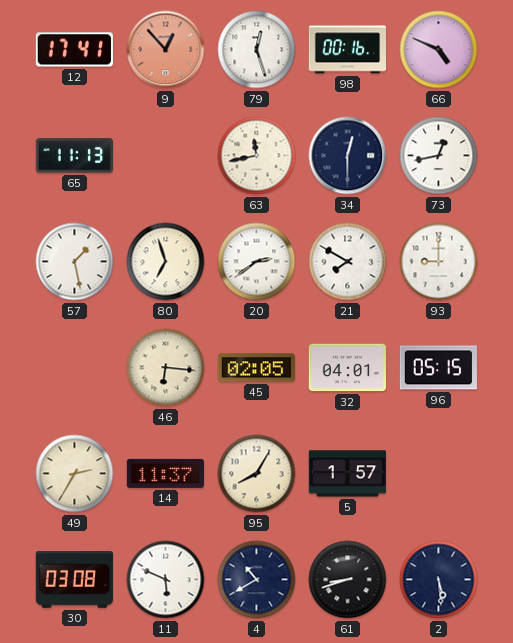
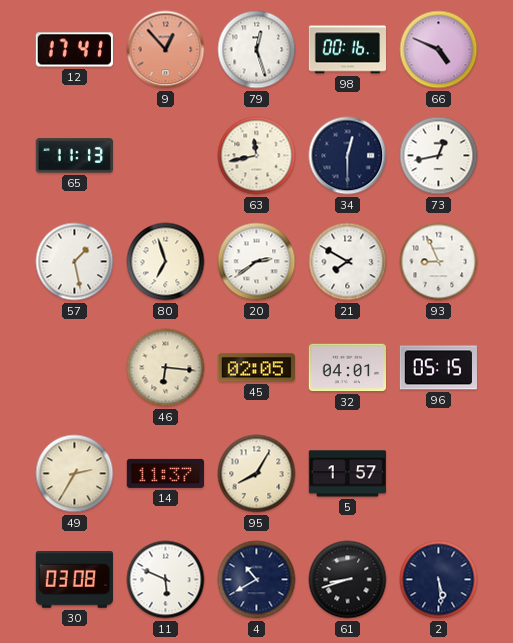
93: 9:00 -> 8:56 (439, 262)
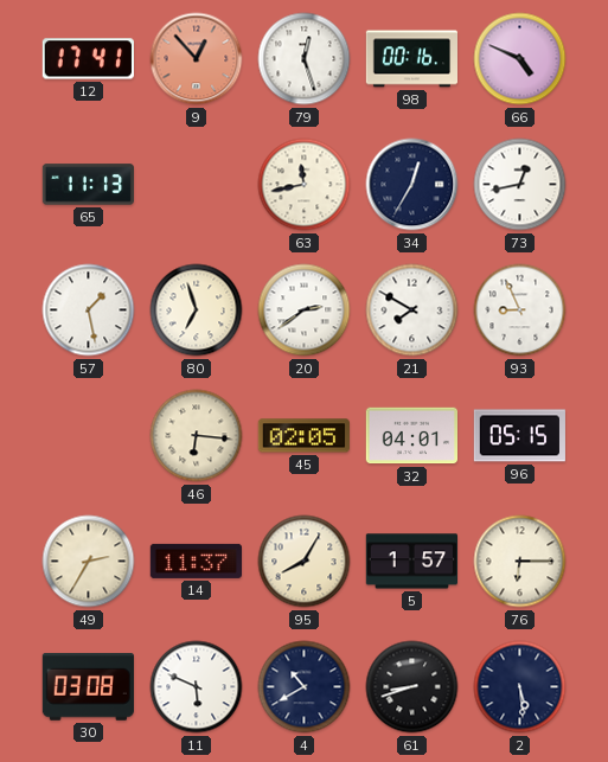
34: 12:30 -> 12:35 (412, 185)
76: none -> 6:15 (520, 562)
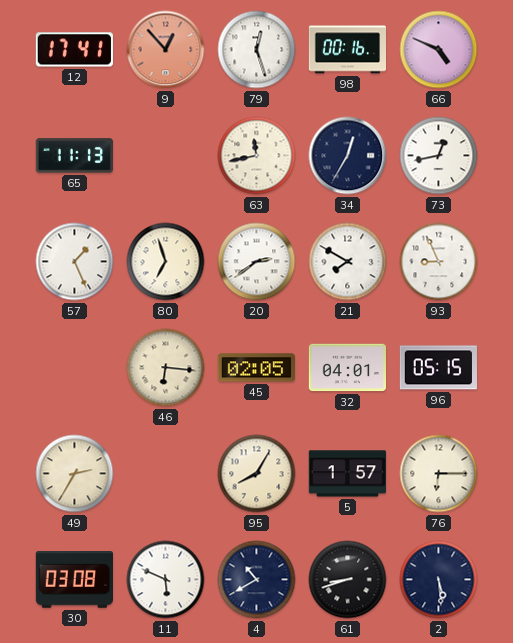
57: 1:28 -> 1:26 (75, 262)
14: 11:37 -> none (196, 561)
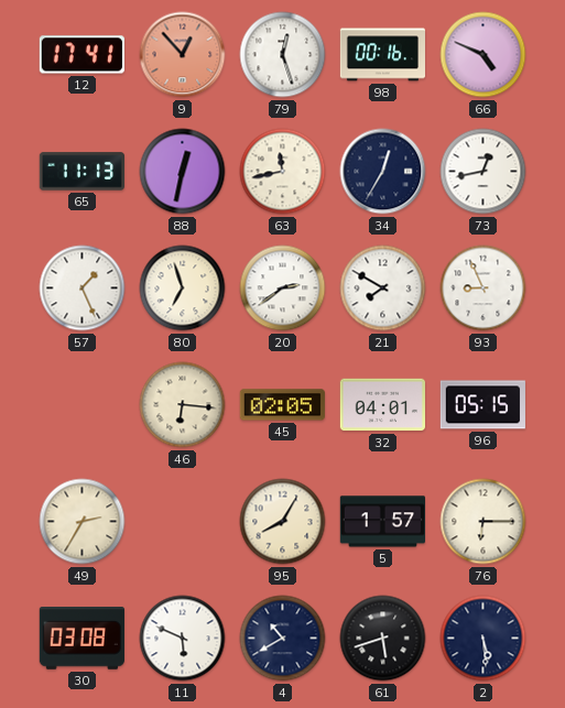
88: none -> 12:32 (183, 172)
61: 8:42 -> 5:42 (383, 639)
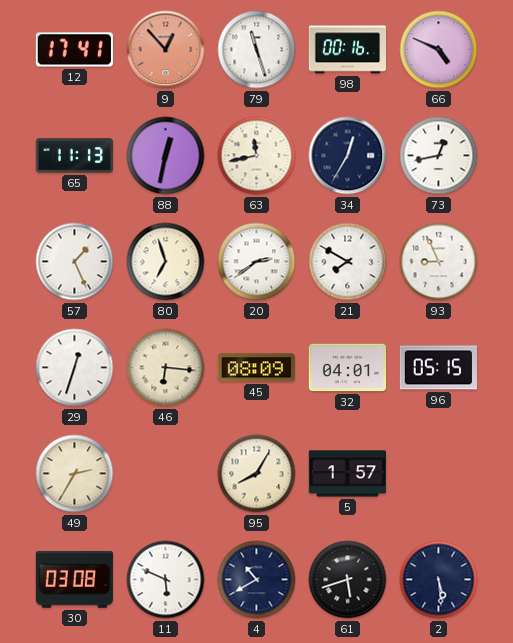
79: 12:27 -> 11:27 (257, 50)
29: none -> 12:33 (75, 368)
45: 02:05 -> 08:09 (256, 368)
76: 6:15 -> none (483, 522)
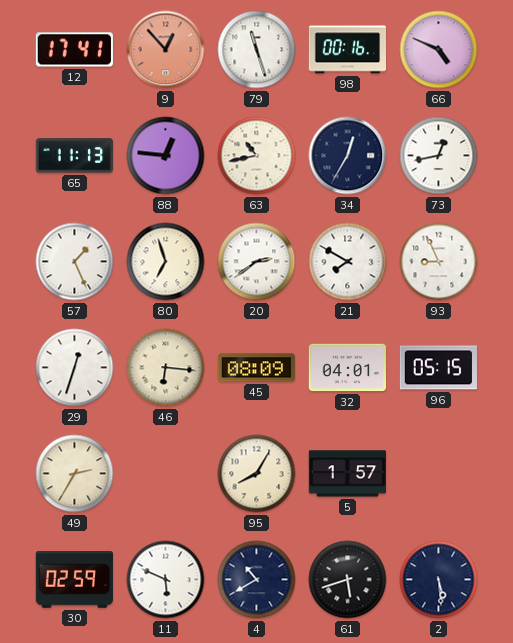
88: 12:32 -> 12:46 (166, 156)
63: 11:43 -> 10:43 (257, 156)
30: 03:08 -> 02:59 (74, 580)
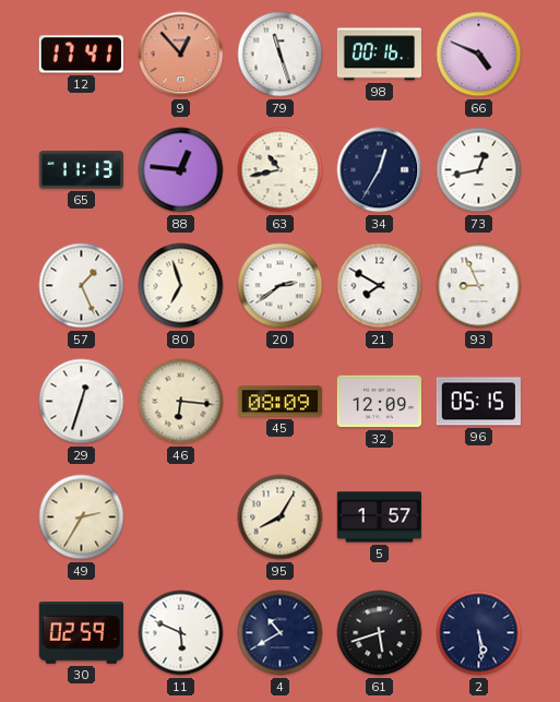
32: 04:01 -> 12:09 (379, 402)
